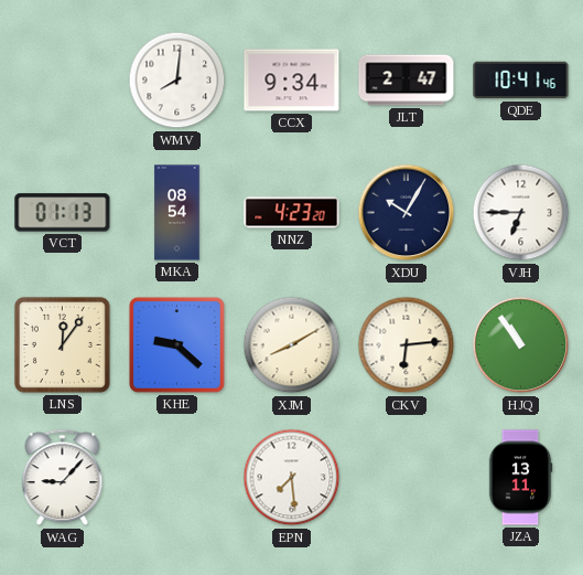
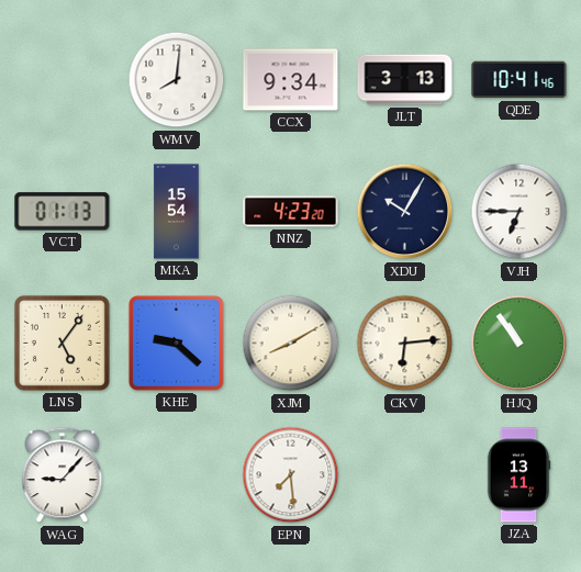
JLT: 2:47 -> 3:13 (405, 80)
MKA: 08:54 -> 15:54 (177, 212)
LNS: 12:06 -> 5:06 (62, 343)
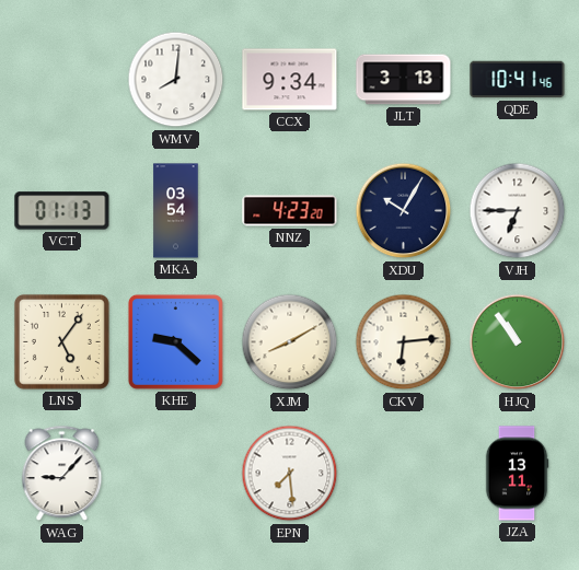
MKA: 15:54 -> 03:54 (176, 211)
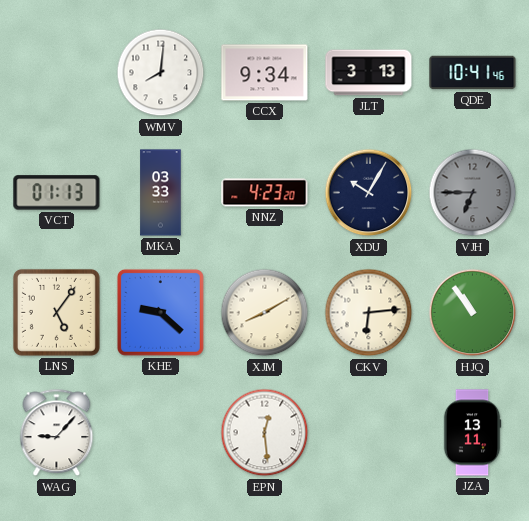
MKA: 03:54 -> 03:33 (161, 193)
VJH dial: white -> grey (473, 193)
EPN: 7:29 -> 12:29 (265, 433)
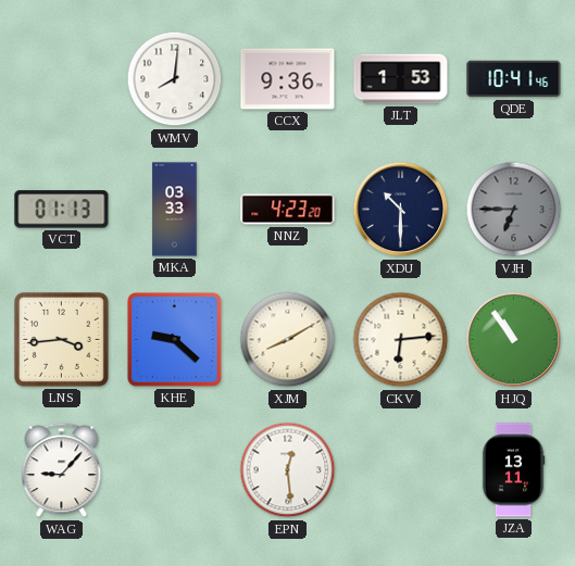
CCX: 9:34 -> 9:36 (288, 79)
JLT: 3:13 -> 1:53 (401, 79)
XDU: 10:05 -> 10:30 (401, 210)
LNS: 5:06 -> 3:44 (61, 339)
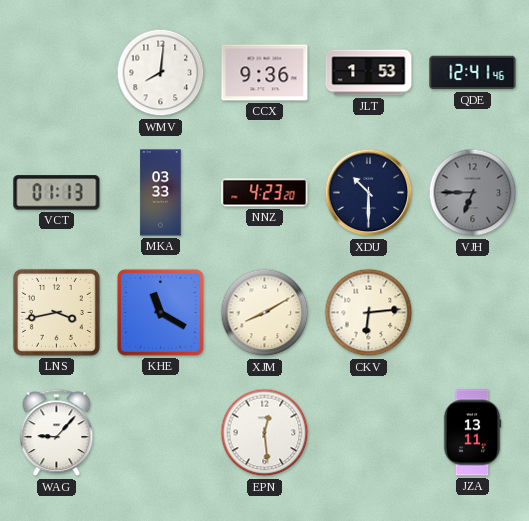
QDE: 10:41 -> 12:41 (473, 73)
LNS: 3:44 -> 3:43 (56, 312)
KHE: 9:22 -> 11:20 (160, 312)
HJQ: 10:54 -> none (514, 340)
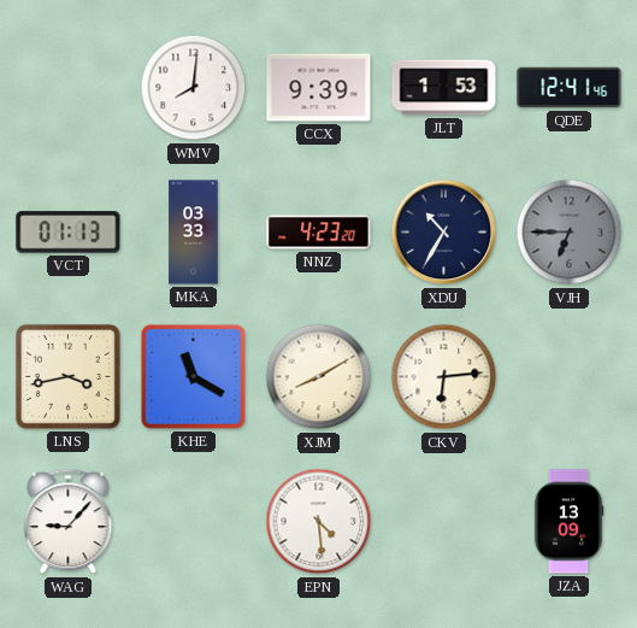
CCX: 9:36 -> 9:39 (319, 88)
XDU: 10:30 -> 10:35 (444, 233)
EPN: 12:29 -> 4:29 (319, 522)
JZA: 13:11 -> 13:09 (568, 522)
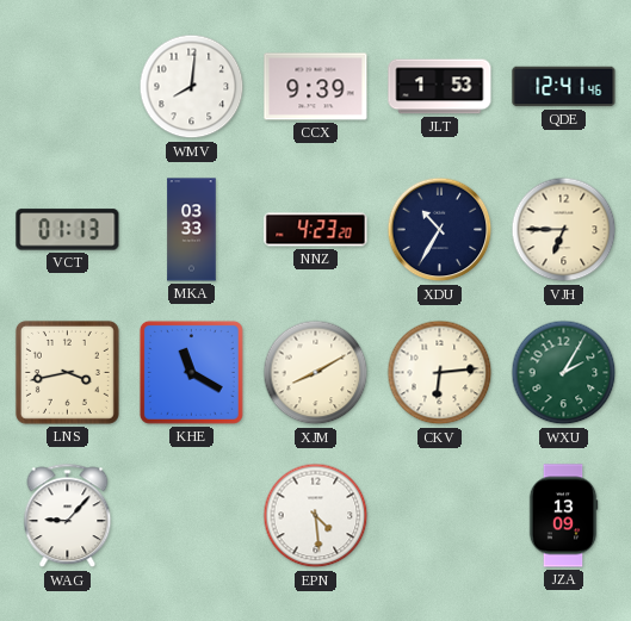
VJH dial: grey -> cream (564, 230)
WXU: none -> 2:05 (564, 373)
